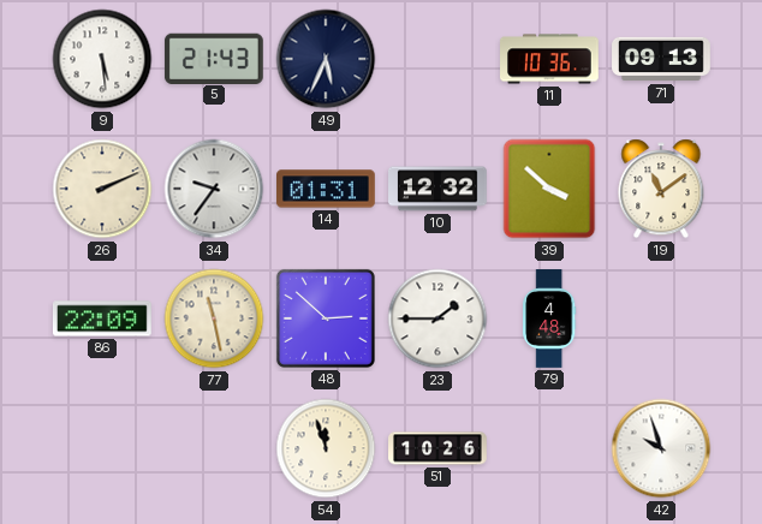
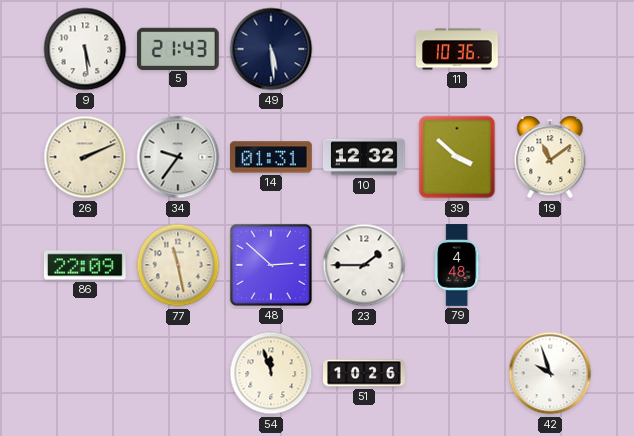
49: 5:34 -> 5:29 (271, 49)
71: 09:13 -> none (661, 59)
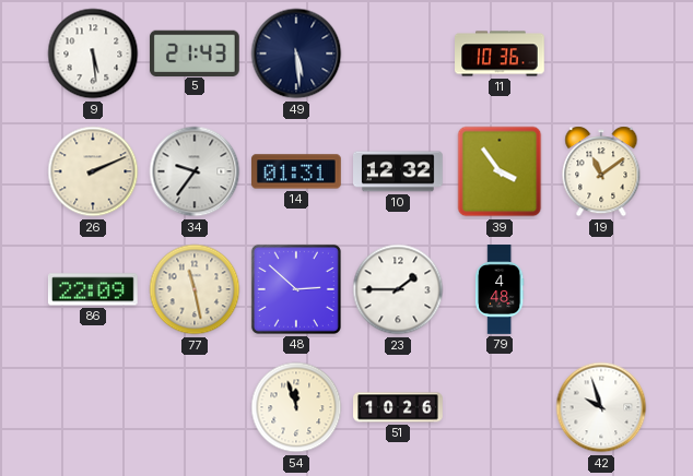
39: 3:52 -> 3:54 (500, 171)
